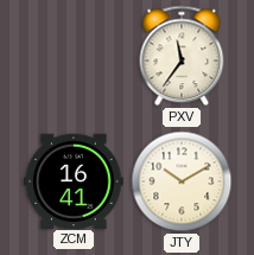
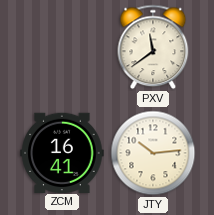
PXV: 11:36 -> 11:39 (153, 47)
JTY: 10:10 -> 10:14 (153, 153)
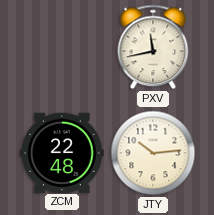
PXV: 11:39 -> 11:43 (153, 47)
ZCM: 16:41 -> 22:48 (62, 152)
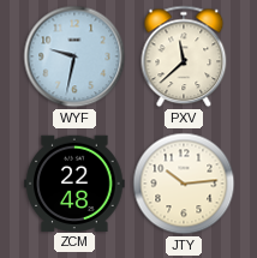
WYF: none -> 9:32 (74, 56)
PXV: 11:43 -> 11:38 (184, 56)
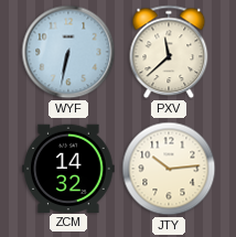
WYF: 9:32 -> 6:32 (68, 52)
ZCM: 22:48 -> 14:32 (68, 168)
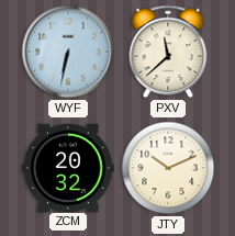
ZCM: 14:32 -> 20:32 (68, 167)
JTY: 10:14 -> 10:11 (168, 168)
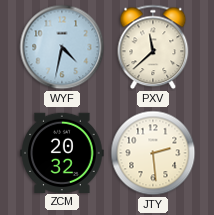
WYF: 6:32 -> 4:32 (62, 47)
JTY: 10:11 -> 2:29 (153, 153)
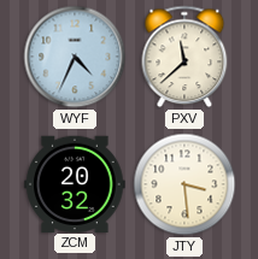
WYF: 4:32 -> 4:34 (75, 57)
JTY: 2:29 -> 3:29 (184, 184)
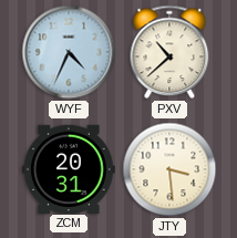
PXV: 11:38 -> 10:38 (169, 52)
ZCM: 20:32 -> 20:31 (69, 168)
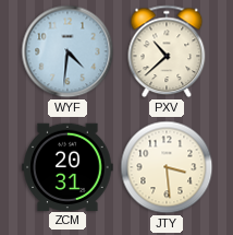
WYF: 4:34 -> 4:31 (68, 51)
